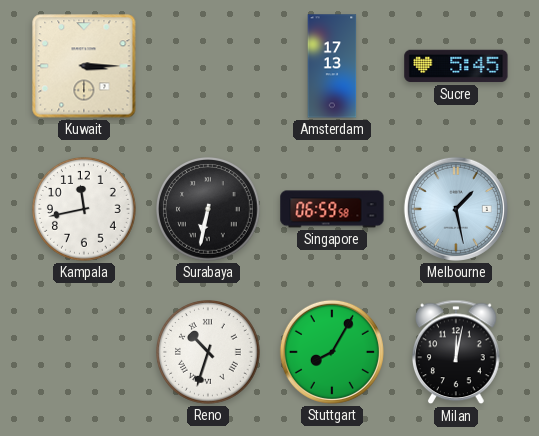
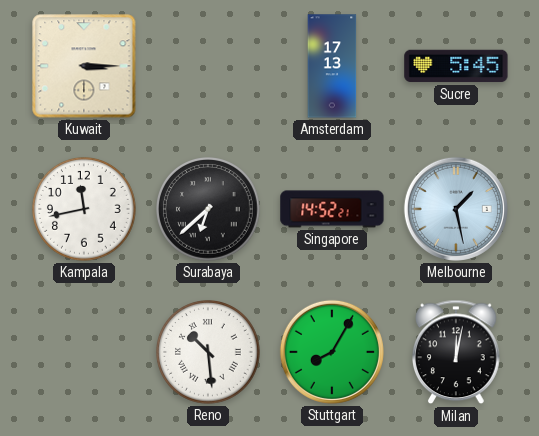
Surabaya: 6:32 -> 6:38 (209, 210)
Singapore: 06:59 -> 14:52 (332, 209)
Reno: 10:33 -> 10:29 (209, 353)
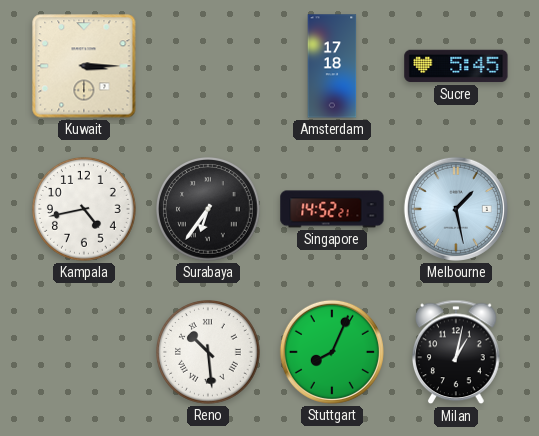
Amsterdam: 17:13 -> 17:18 (332, 66)
Kampala: 11:43 -> 4:43 (85, 210)
Surabaya: 6:38 -> 6:36 (209, 210)
Stuttgart: 8:05 -> 8:04 (332, 352)
Milan: 12:02 -> 1:02 (457, 352)
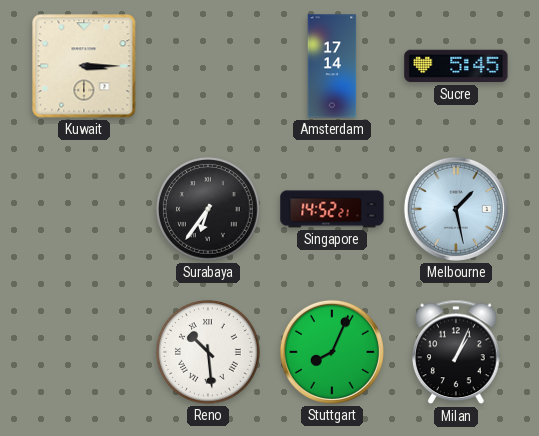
Amsterdam: 17:18 -> 17:14 (332, 66)
Kampala: 4:43 -> none (85, 210)
Milan: 1:02 -> 1:04 (457, 352)
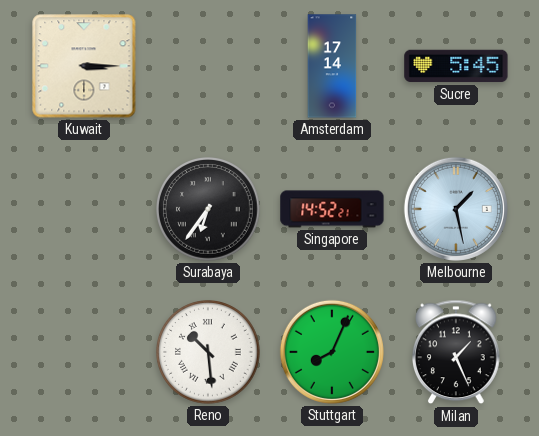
Milan: 1:04 -> 1:26 (457, 352)
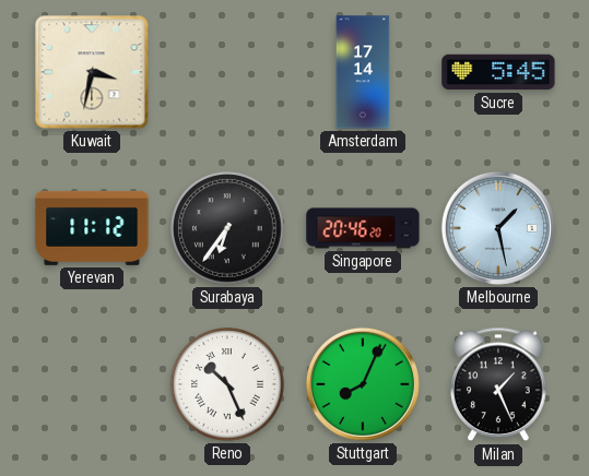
Kuwait: 3:15 -> 3:32 (92, 72)
Yerevan: none -> 11:12 (92, 228)
Singapore: 14:52 -> 20:46 (363, 228)
Reno: 10:29 -> 10:26 (228, 385)
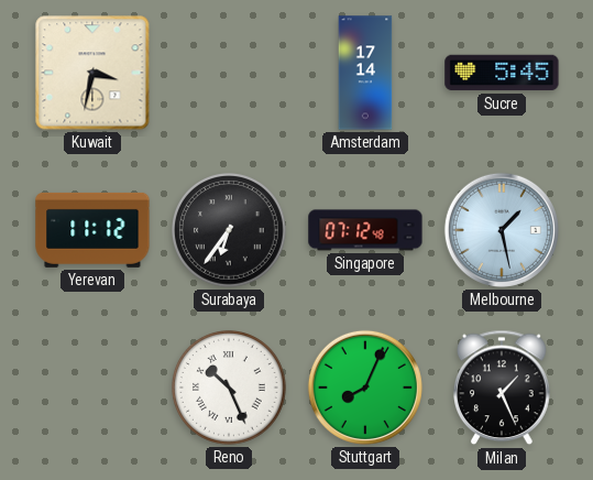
Singapore: 20:46 -> 07:12 (365, 230)
